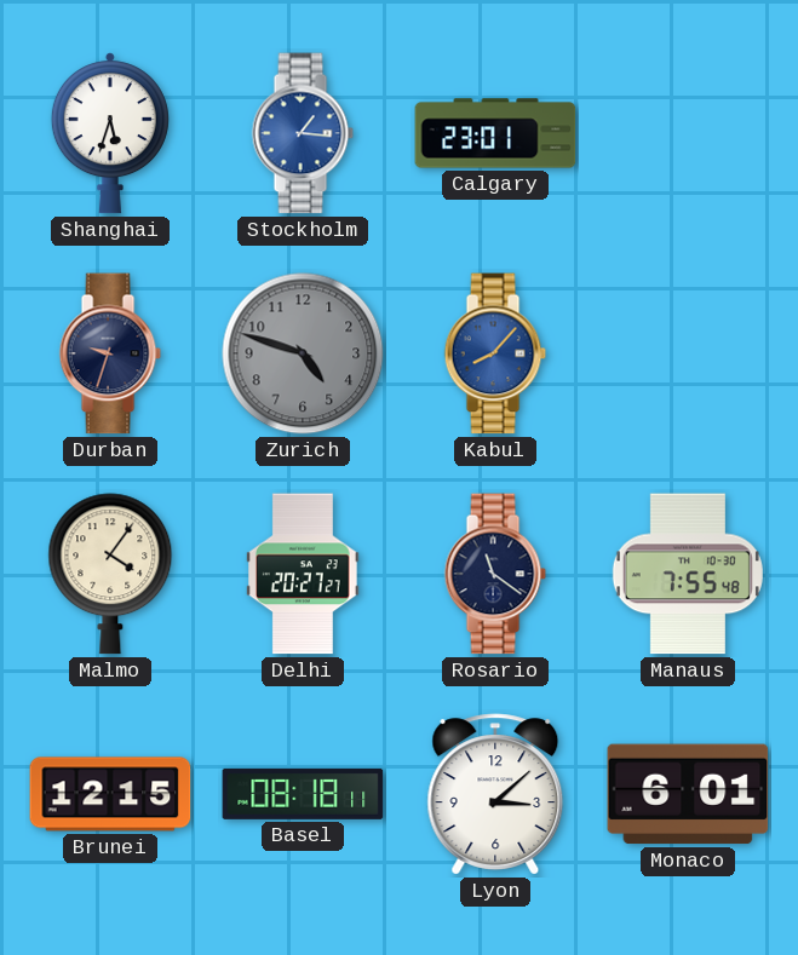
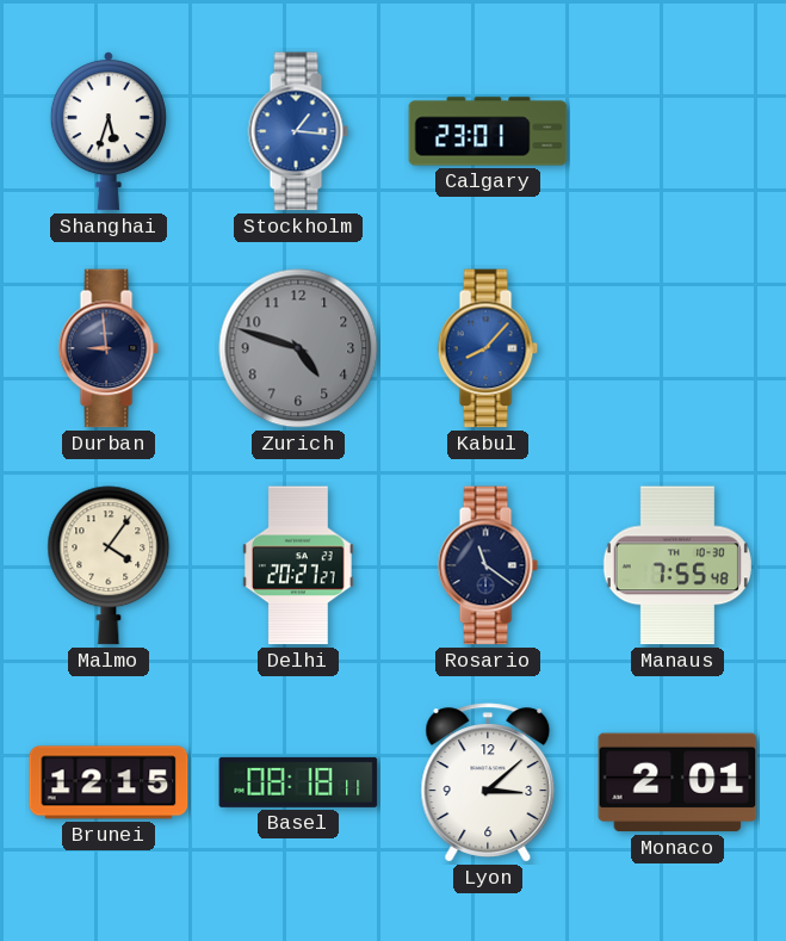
Durban: 9:33 -> 8:59 (109, 348)
Monaco: 6:01 -> 2:01 (677, 782)
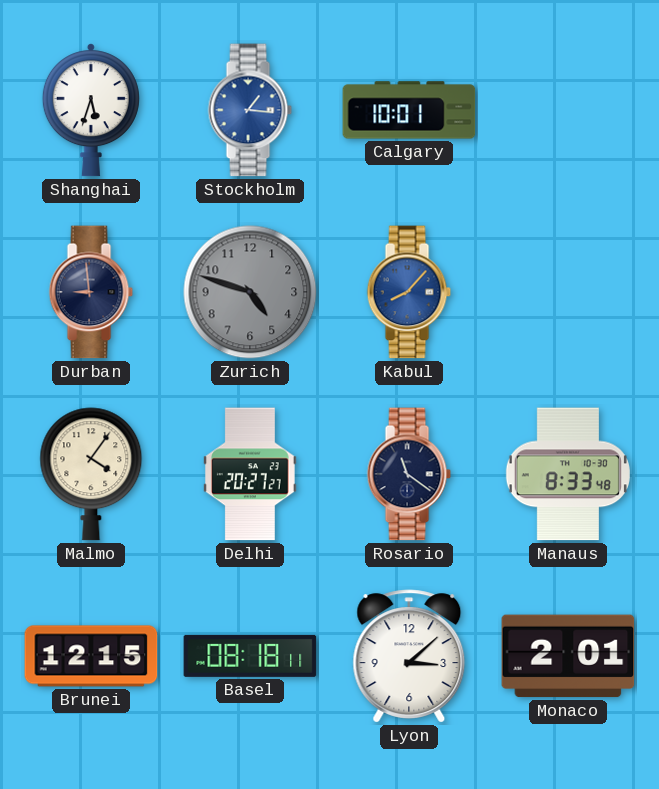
Calgary: 23:01 -> 10:01 (409, 110)
Manaus: 7:55 -> 8:33 (568, 474)
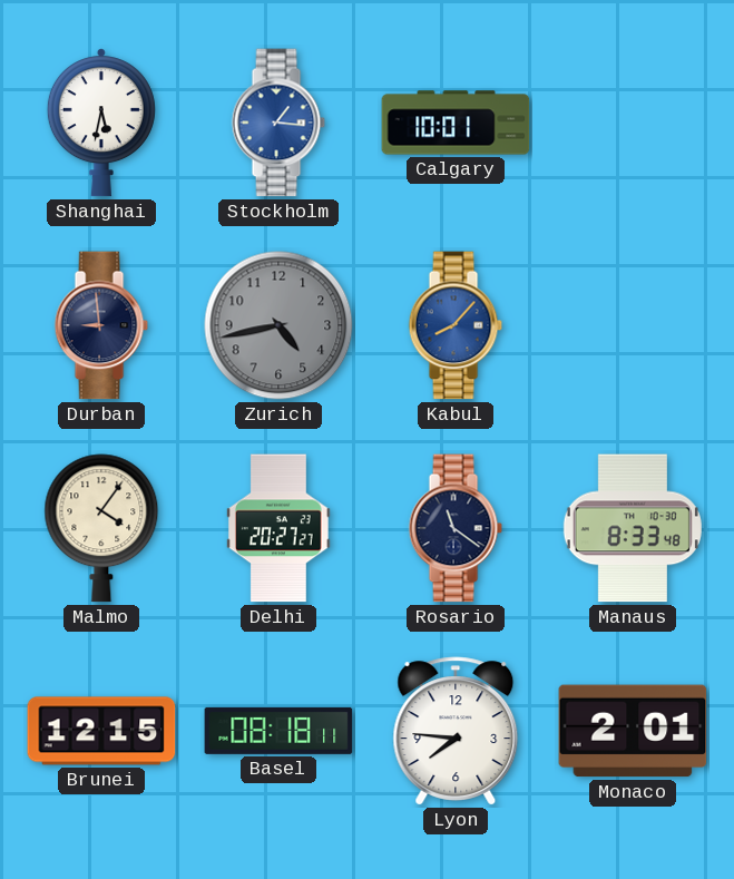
Shanghai: 5:33 -> 5:32 (101, 123)
Zurich: 4:48 -> 4:43 (278, 325)
Lyon: 3:08 -> 7:46 (456, 731)
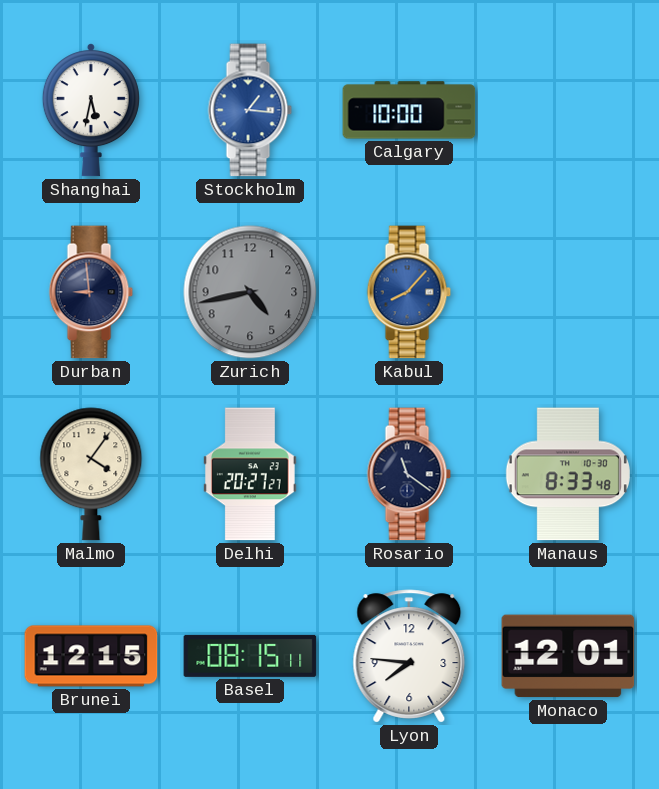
Calgary: 10:01 -> 10:00 (409, 110)
Basel: 08:18 -> 08:15 (250, 656)
Monaco: 2:01 -> 12:01 (568, 656)
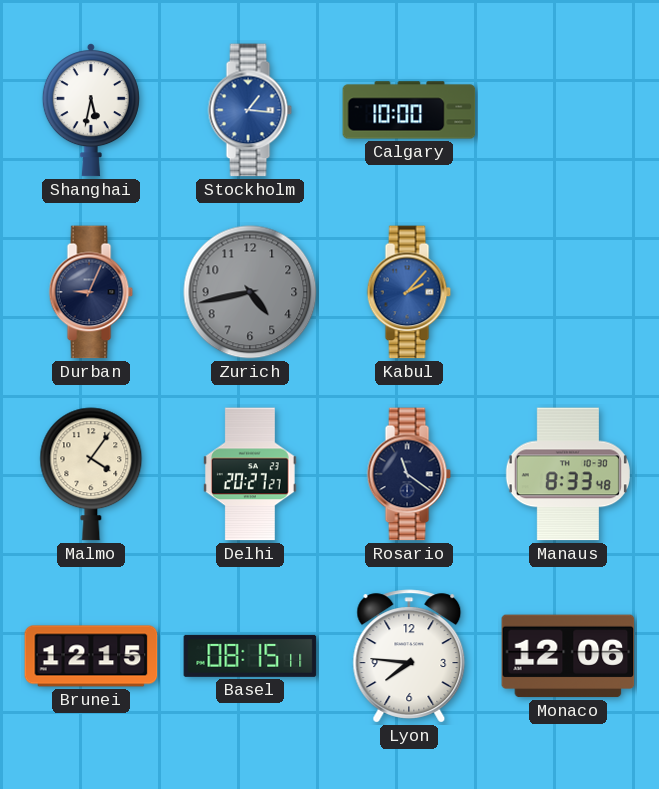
Durban: 8:59 -> 9:04 (91, 292)
Kabul: 8:07 -> 2:07 (409, 292)
Monaco: 12:01 -> 12:06 (568, 656)
